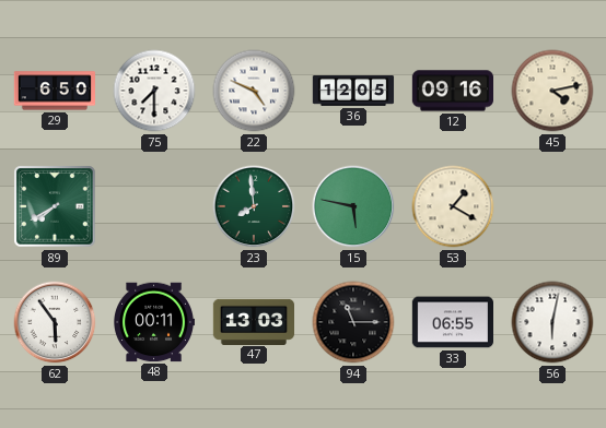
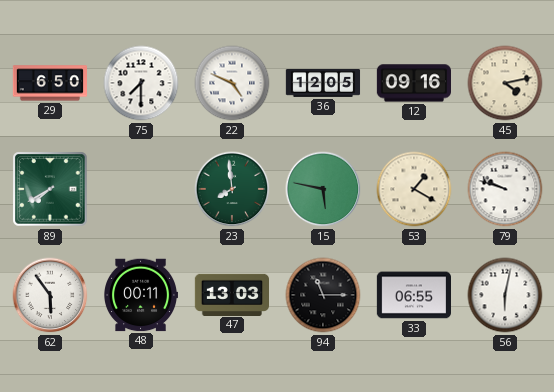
79: none -> 9:48 (505, 189)
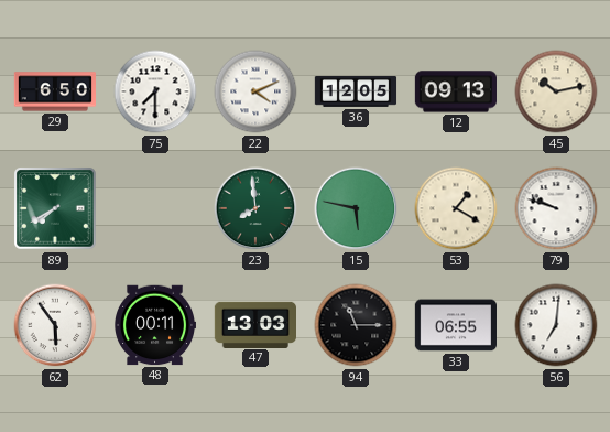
22: 4:49 -> 4:11 (255, 91)
12: 09:16 -> 09:13 (455, 91)
45: 4:13 -> 10:13 (556, 91)
56: 6:02 -> 7:01 (556, 325)
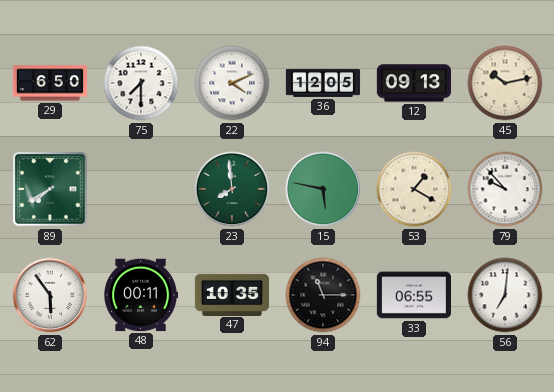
79: 9:48 -> 9:53 (505, 189)
47: 13:03 -> 10:35 (231, 294)
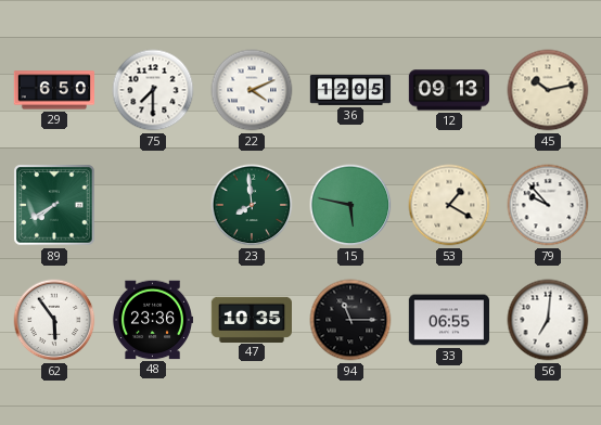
48: 00:11 -> 23:36 (153, 320)
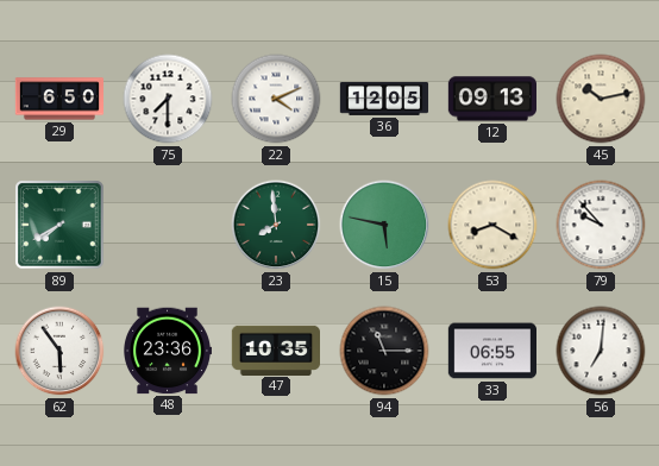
53: 1:20 -> 8:20 (492, 225)
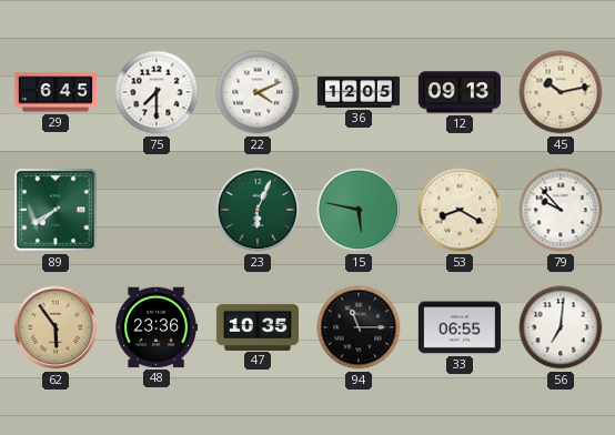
29: 6:50 -> 6:45 (54, 92)
23: 7:59 -> 6:04 (258, 210)
62 dial: white -> champagne (56, 327)
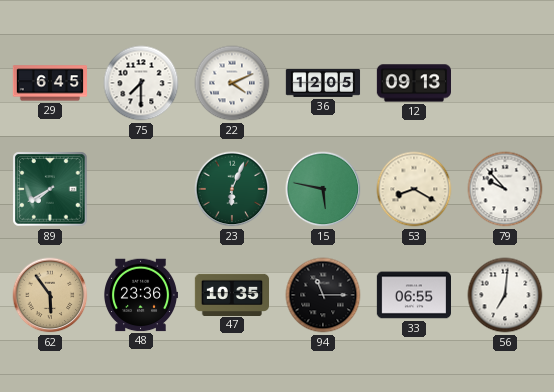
45: 10:13 -> none (561, 92)
